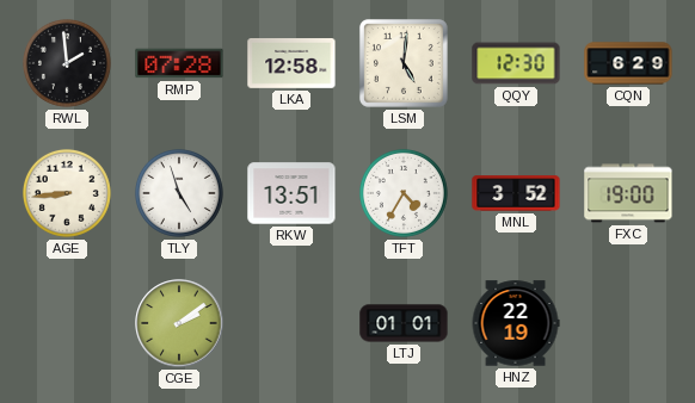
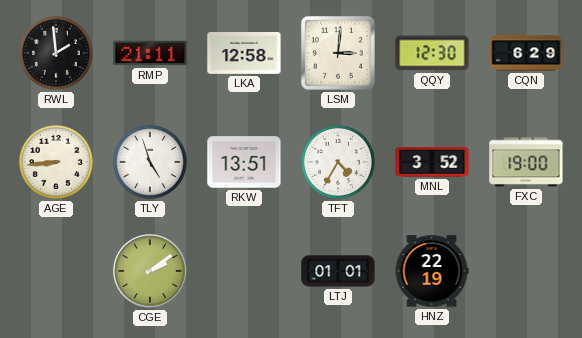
RMP: 07:28 -> 21:11 (150, 53)
LSM: 5:01 -> 3:01 (338, 53)
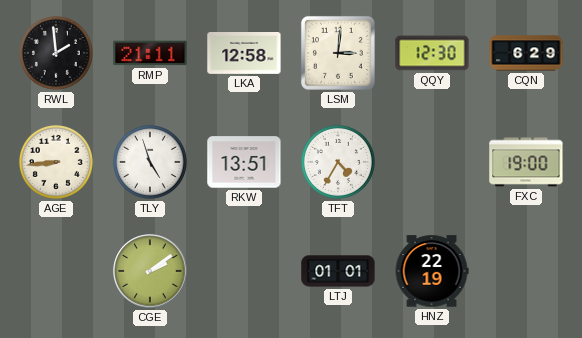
MNL: 3:52 -> none (432, 162)
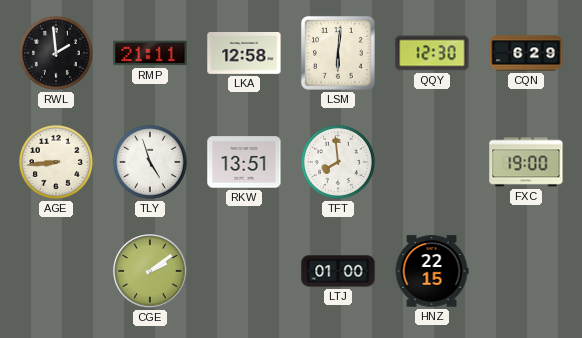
LSM: 3:01 -> 6:01 (338, 53)
TFT: 4:35 -> 7:59 (338, 162)
LTJ: 01:01 -> 01:00 (338, 271)
HNZ: 22:19 -> 22:15 (432, 271)
